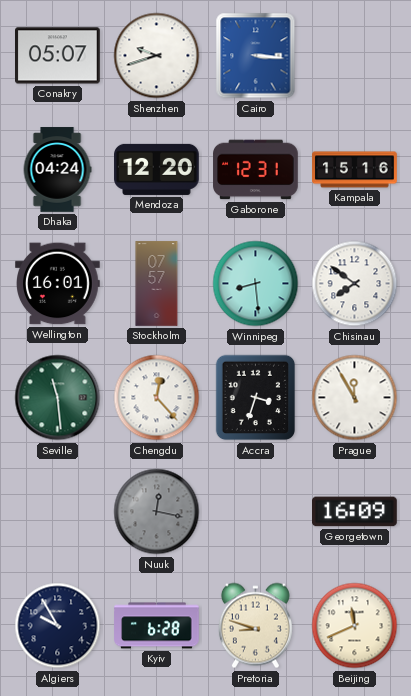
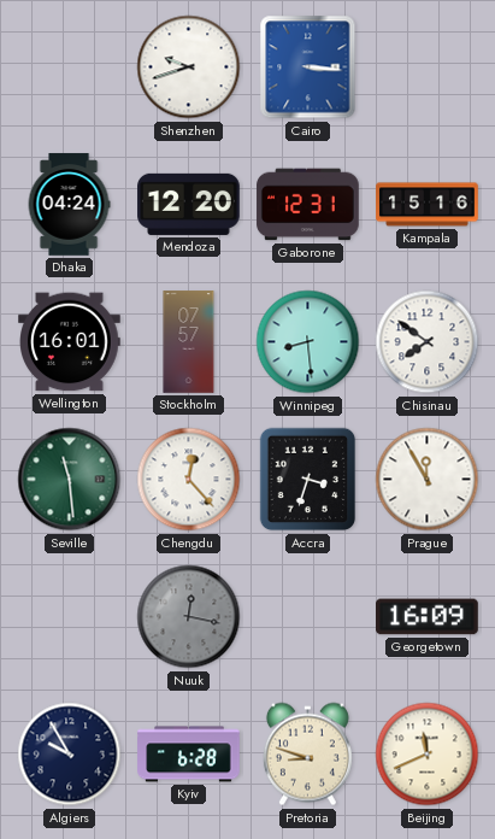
Conakry: 05:07 -> none (58, 56)
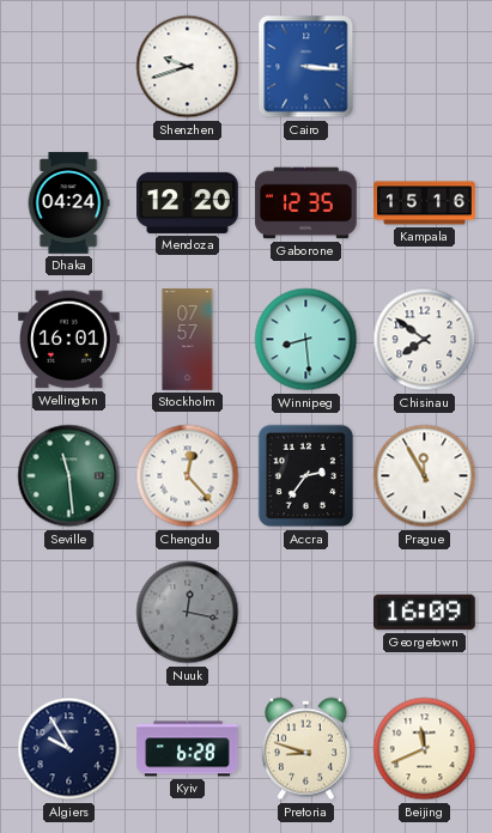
Gaborone: 12:31 -> 12:35 (306, 203)
Accra: 3:33 -> 2:36 (306, 476)
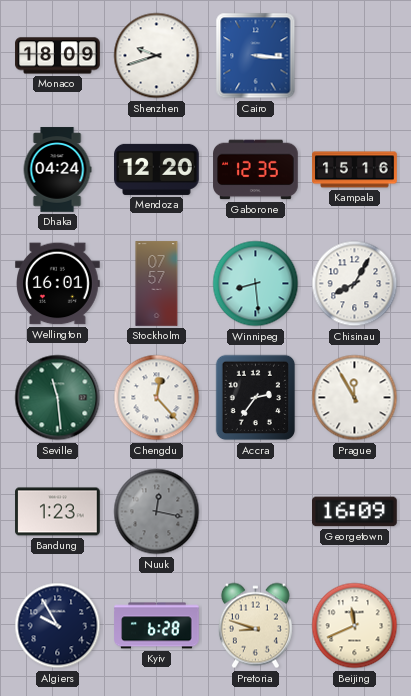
Monaco: none -> 18:09 (58, 56)
Chisinau: 7:51 -> 8:05 (355, 284)
Bandung: none -> 1:23 (58, 512)
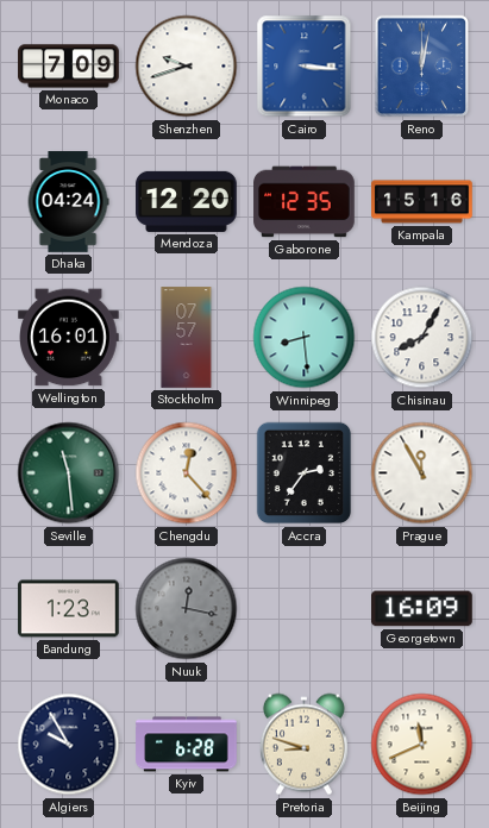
Monaco: 18:09 -> 7:09 (69, 67)
Reno: none -> 12:02 (422, 67)
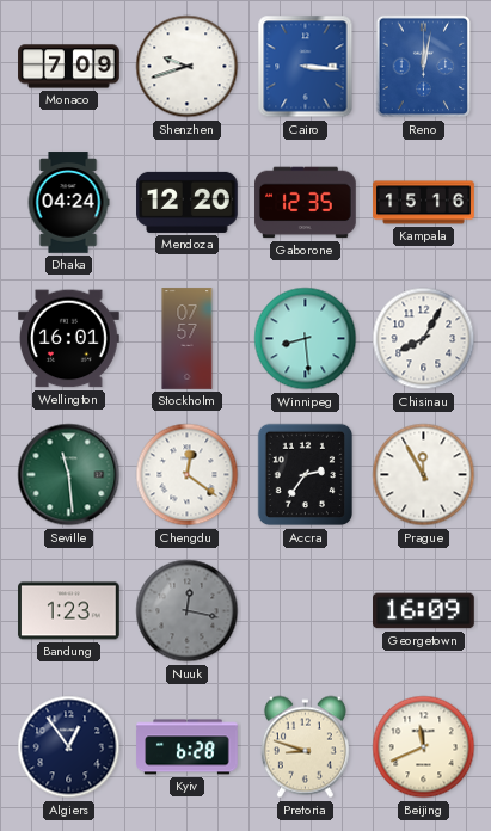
Chengdu: 12:23 -> 12:21 (188, 475)
Algiers: 9:55 -> 12:54 (69, 747)
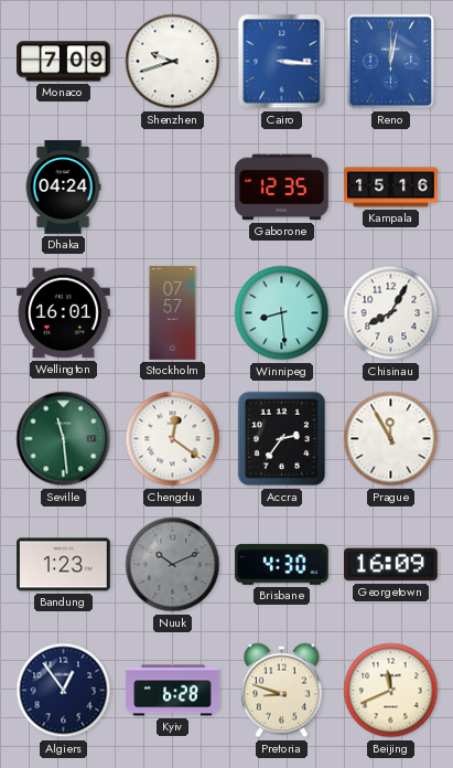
Mendoza: 12:20 -> none (188, 202)
Nuuk: 12:17 -> 10:11 (173, 565)
Brisbane: none -> 4:30 (282, 564)
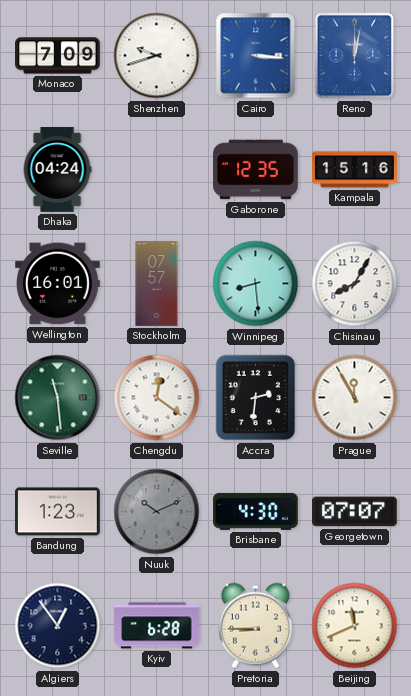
Accra: 2:36 -> 2:31 (256, 398)
Georgetown: 16:09 -> 07:07 (355, 512)
Pretoria: 8:48 -> 8:45 (255, 626)
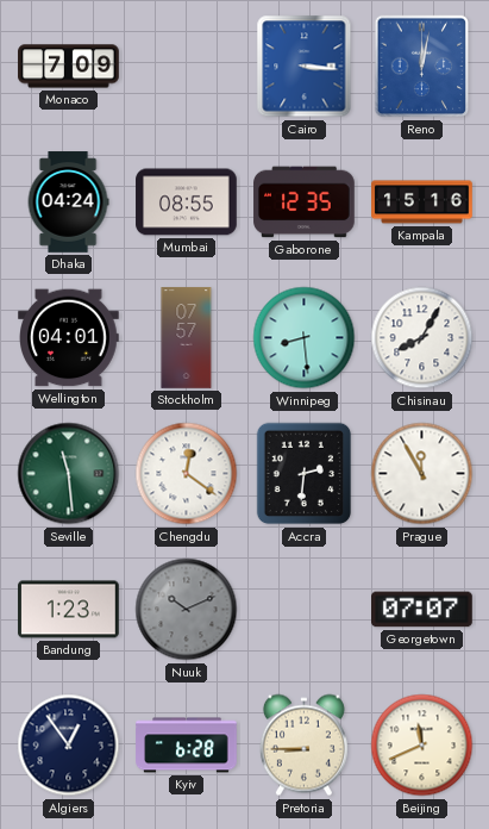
Shenzhen: 9:42 -> none (157, 56)
Mumbai: none -> 08:55 (187, 202)
Wellington: 16:01 -> 04:01 (69, 338)
Brisbane: 4:30 -> none (256, 511)
